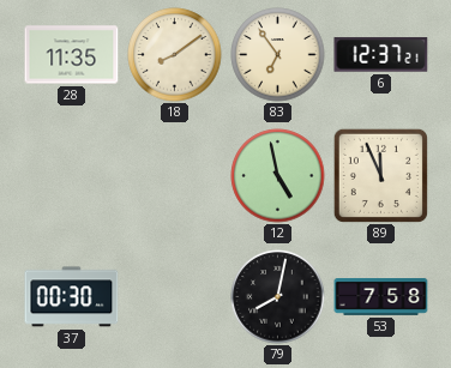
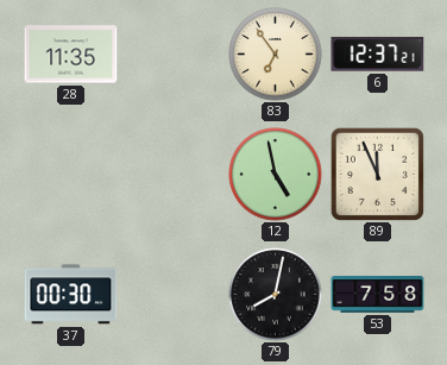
18: 8:09 -> none (175, 55)
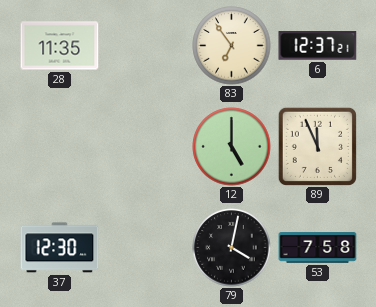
12: 4:58 -> 5:00 (232, 147)
37: 00:30 -> 12:30 (60, 248)
79: 8:02 -> 4:02 (232, 248)
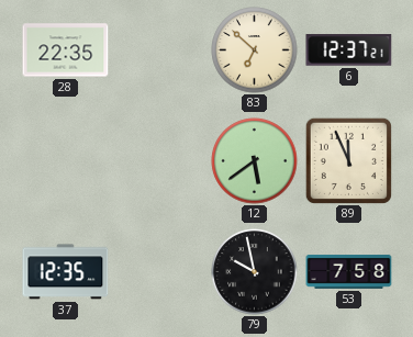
28: 11:35 -> 22:35 (66, 50)
83: 6:54 -> 6:52 (255, 50)
12: 5:00 -> 5:39 (255, 161)
37: 12:30 -> 12:35 (66, 272)
79: 4:02 -> 9:58 (255, 272)
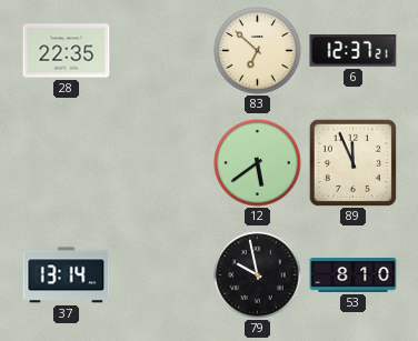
37: 12:35 -> 13:14 (67, 275)
53: 7:58 -> 8:10 (354, 275)
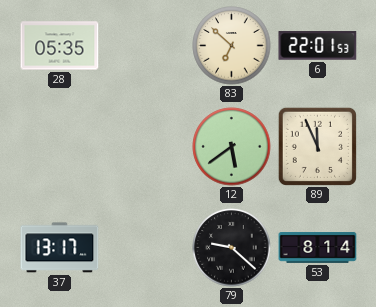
28: 22:35 -> 05:35 (60, 46)
6: 12:37 -> 22:01 (318, 46)
37: 13:14 -> 13:17 (60, 248)
79: 9:58 -> 9:22 (232, 248)
53: 8:10 -> 8:14 (318, 248)
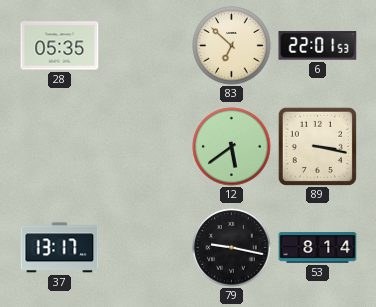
89: 11:56 -> 3:17 (317, 146)
79: 9:22 -> 9:17 (232, 248)
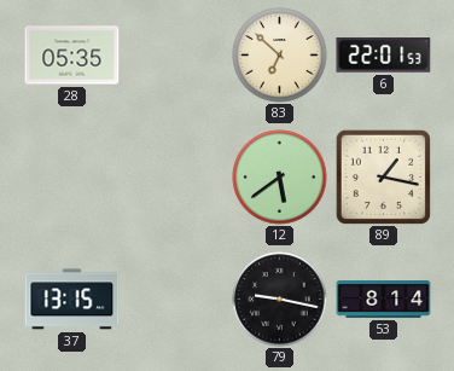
89: 3:17 -> 1:17 (383, 176)
37: 13:17 -> 13:15 (72, 300)
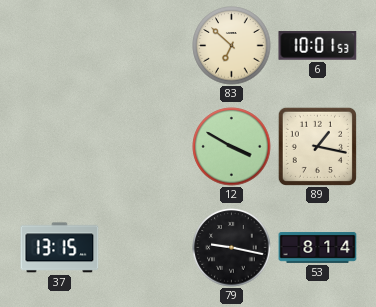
28: 05:35 -> none (72, 56)
6: 22:01 -> 10:01 (318, 46)
12: 5:39 -> 3:50 (232, 147)
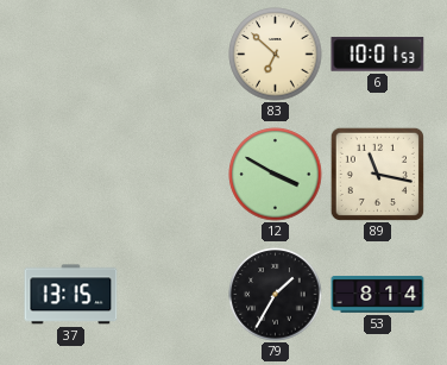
89: 1:17 -> 11:17 (377, 174)
79: 9:17 -> 1:35 (276, 295)
